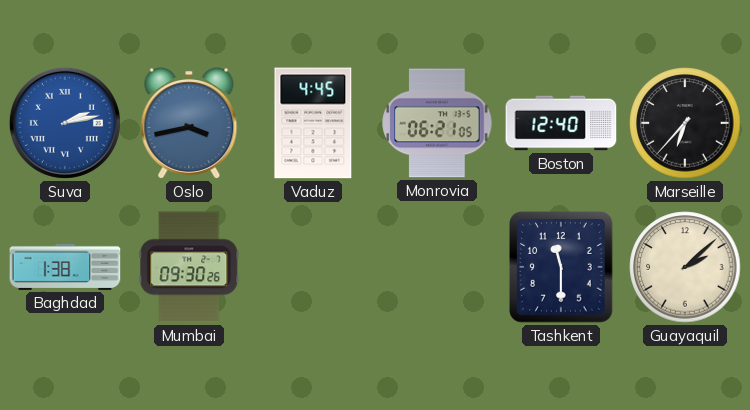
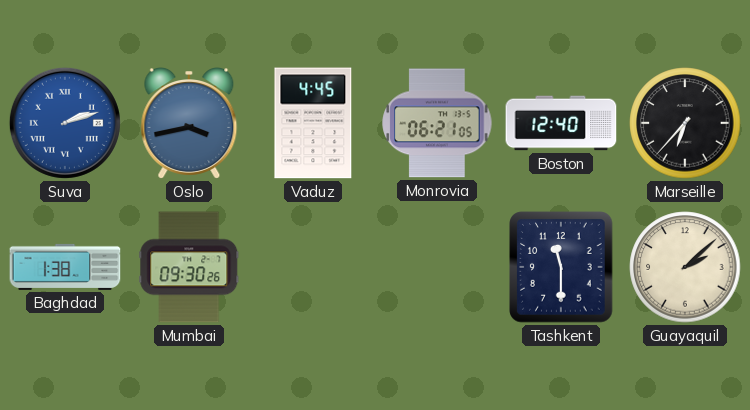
Suva: 2:13 -> 2:12 (65, 123)
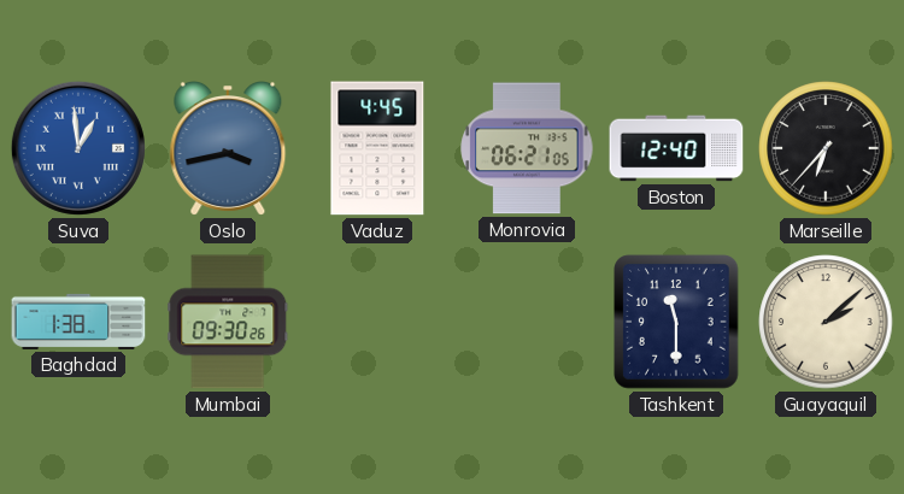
Suva: 2:12 -> 12:59 (78, 148)
